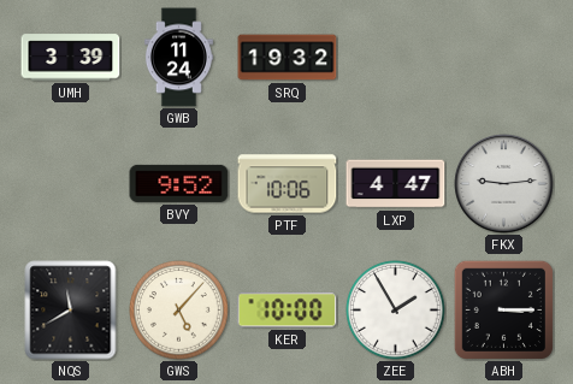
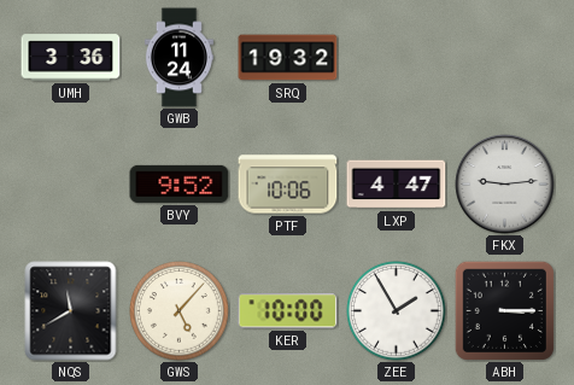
UMH: 3:39 -> 3:36 (71, 58)
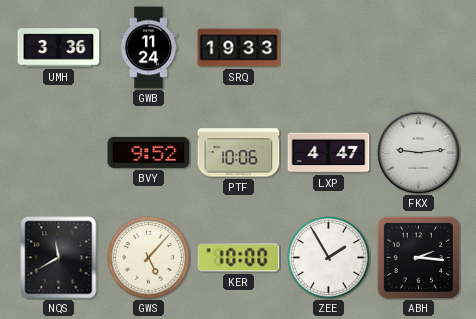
SRQ: 19:32 -> 19:33 (239, 48)
ABH: 3:15 -> 2:16 (418, 257)
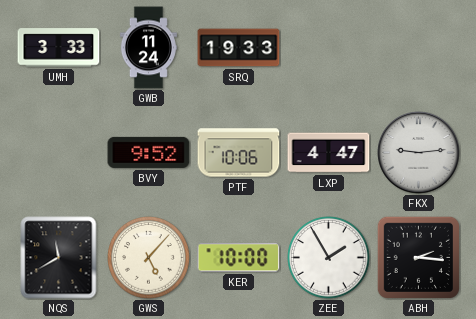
UMH: 3:36 -> 3:33 (59, 48)
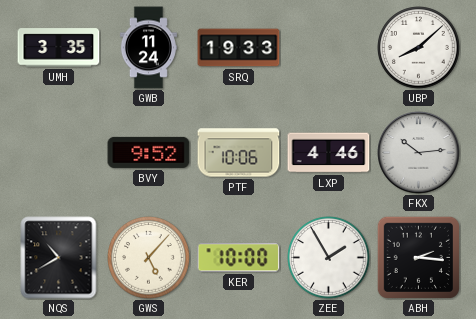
UMH: 3:33 -> 3:35 (59, 48)
UBP: none -> 8:08 (419, 48)
LXP: 4:47 -> 4:46 (329, 153)
FKX: 9:14 -> 10:14 (419, 153)
NQS: 11:40 -> 10:40 (59, 258)
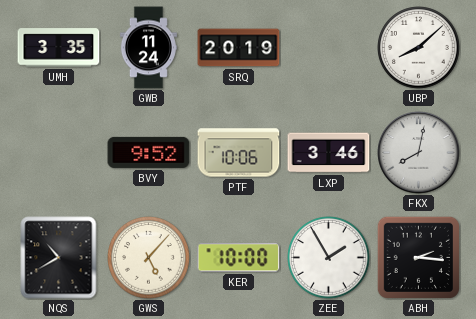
SRQ: 19:33 -> 20:19 (239, 48)
LXP: 4:46 -> 3:46 (329, 153)
FKX: 10:14 -> 8:02 (419, 153)
